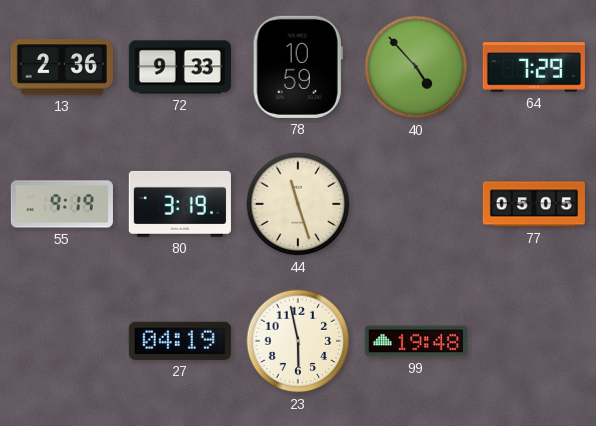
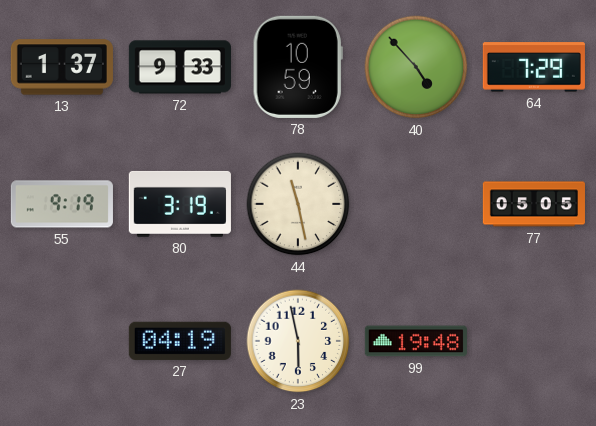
13: 2:36 -> 1:37 (62, 67)
44: 11:27 -> 11:28 (298, 204)
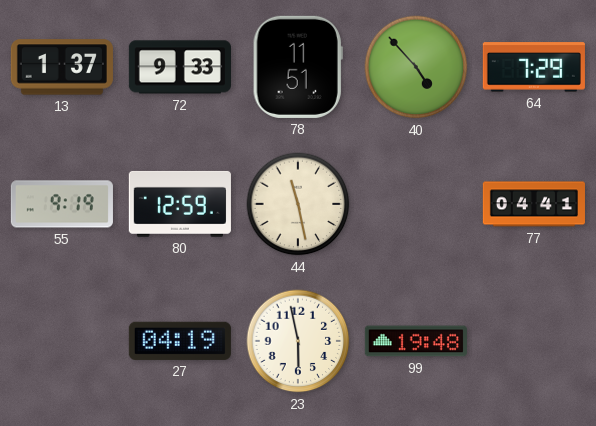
78: 10:59 -> 11:51 (298, 67)
80: 3:19 -> 12:59 (180, 204)
77: 05:05 -> 04:41 (534, 204)
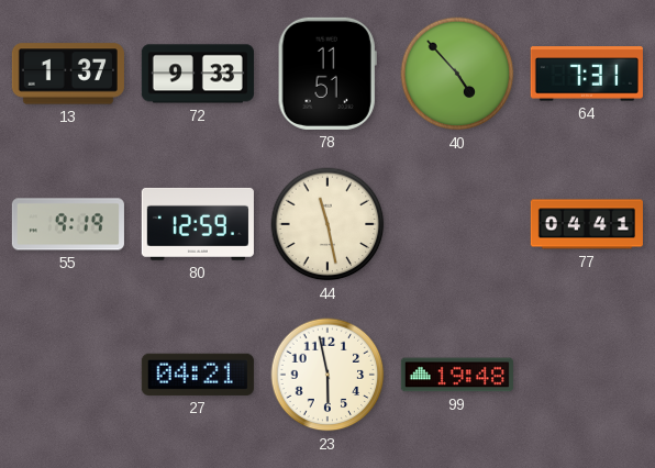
64: 7:29 -> 7:31 (587, 74)
27: 04:19 -> 04:21 (198, 375)
